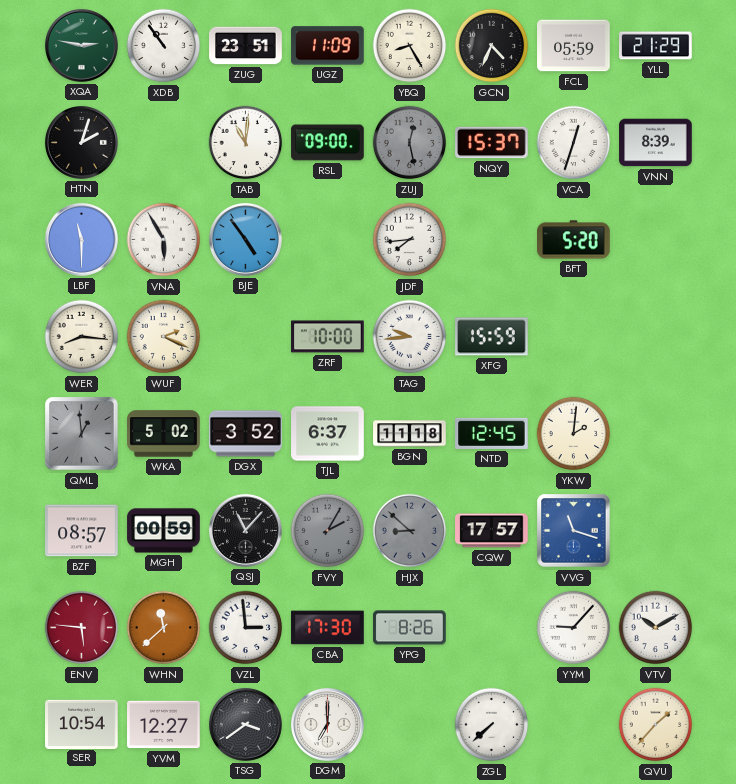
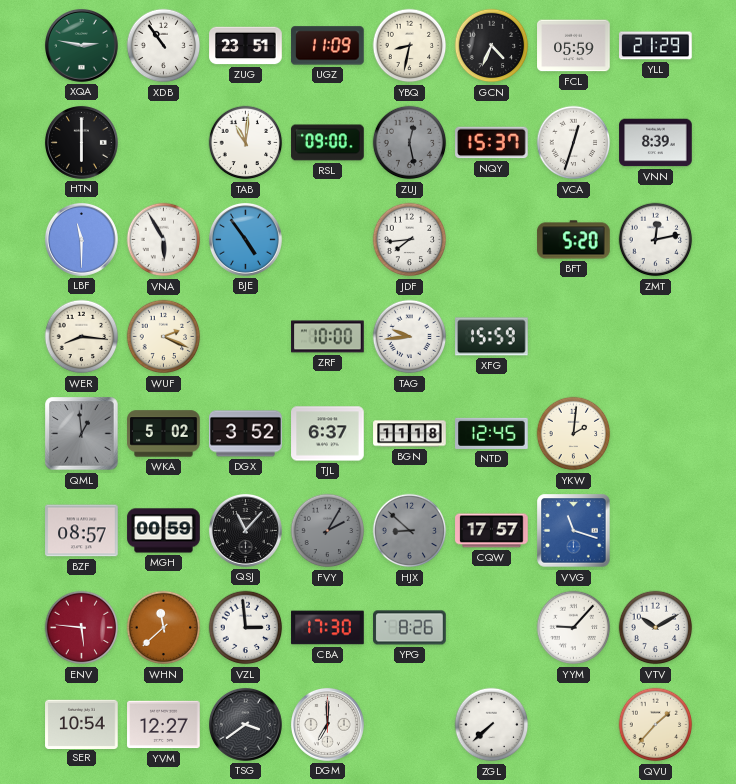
YBQ: 8:25 -> 8:32 (410, 46)
HTN: 2:03 -> 6:00 (81, 142)
ZMT: none -> 12:13 (656, 240)
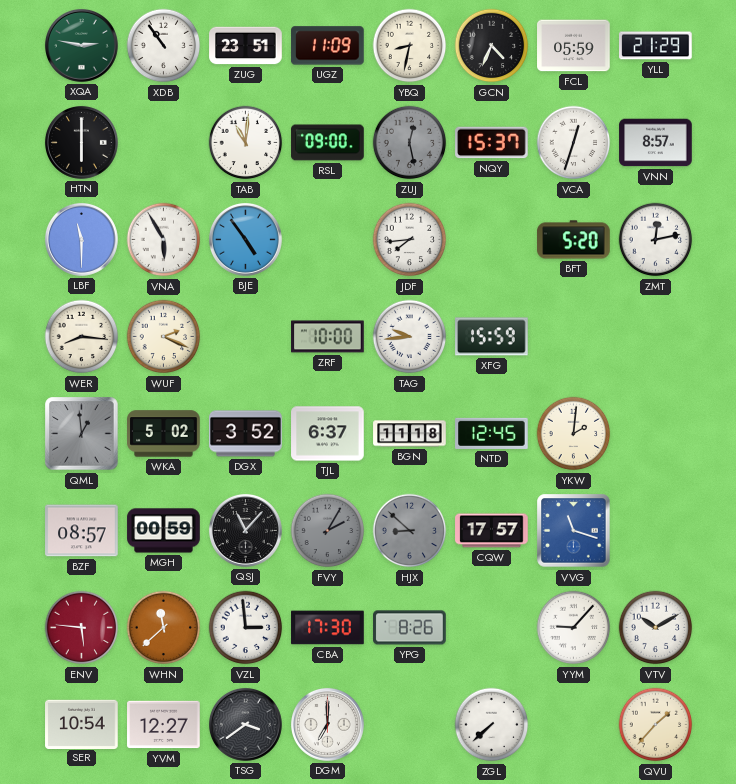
VNN: 8:39 -> 8:57 (656, 143)
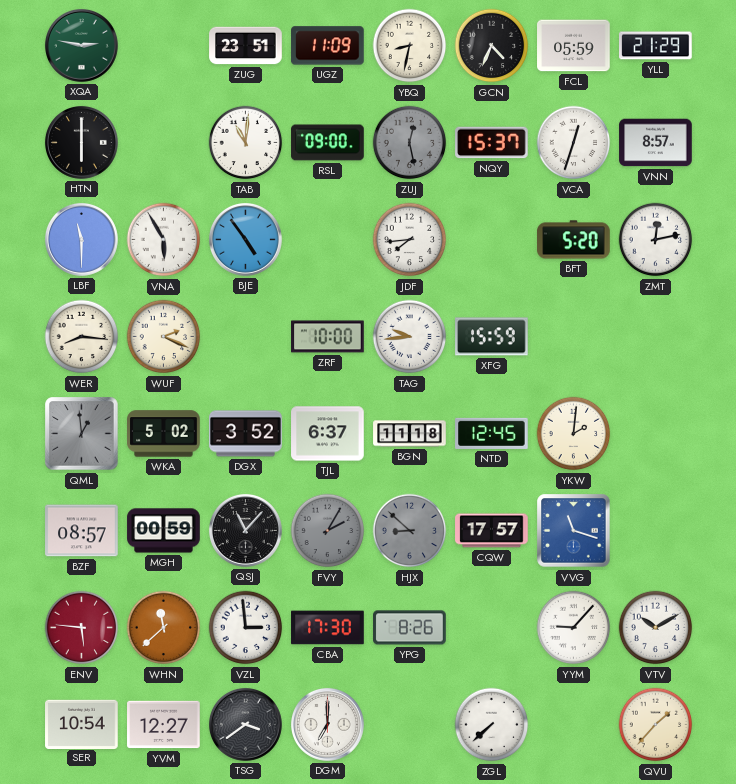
XDB: 10:54 -> none (164, 46)
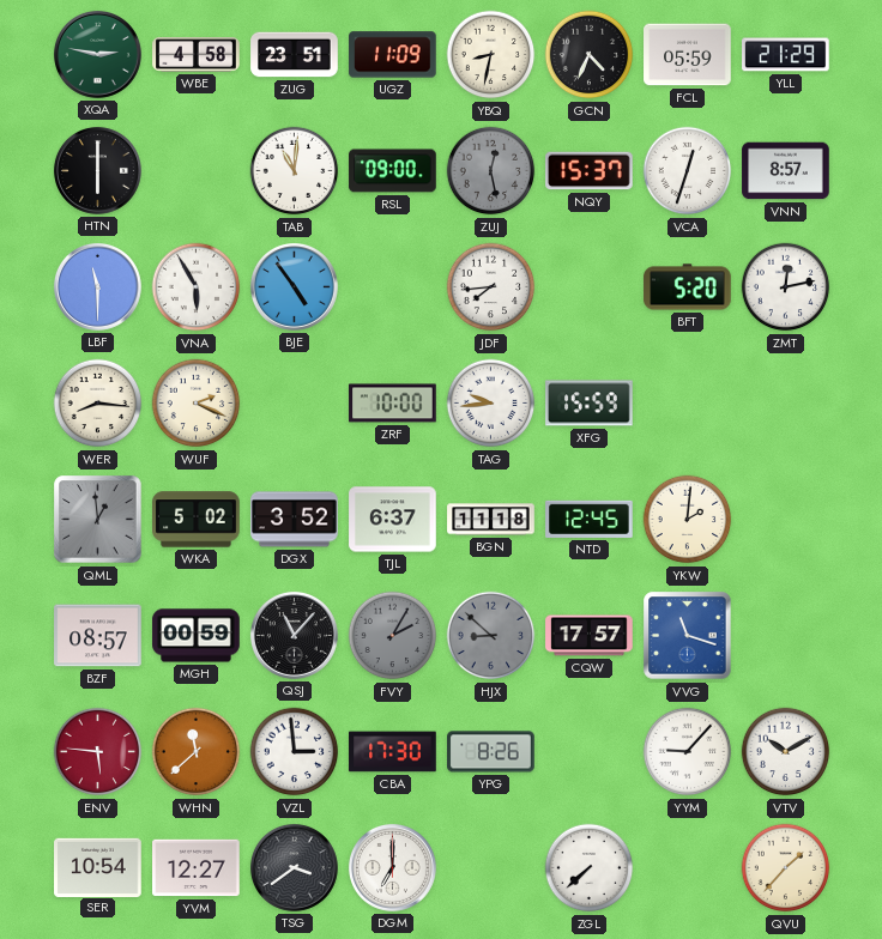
WBE: none -> 4:58 (197, 55)
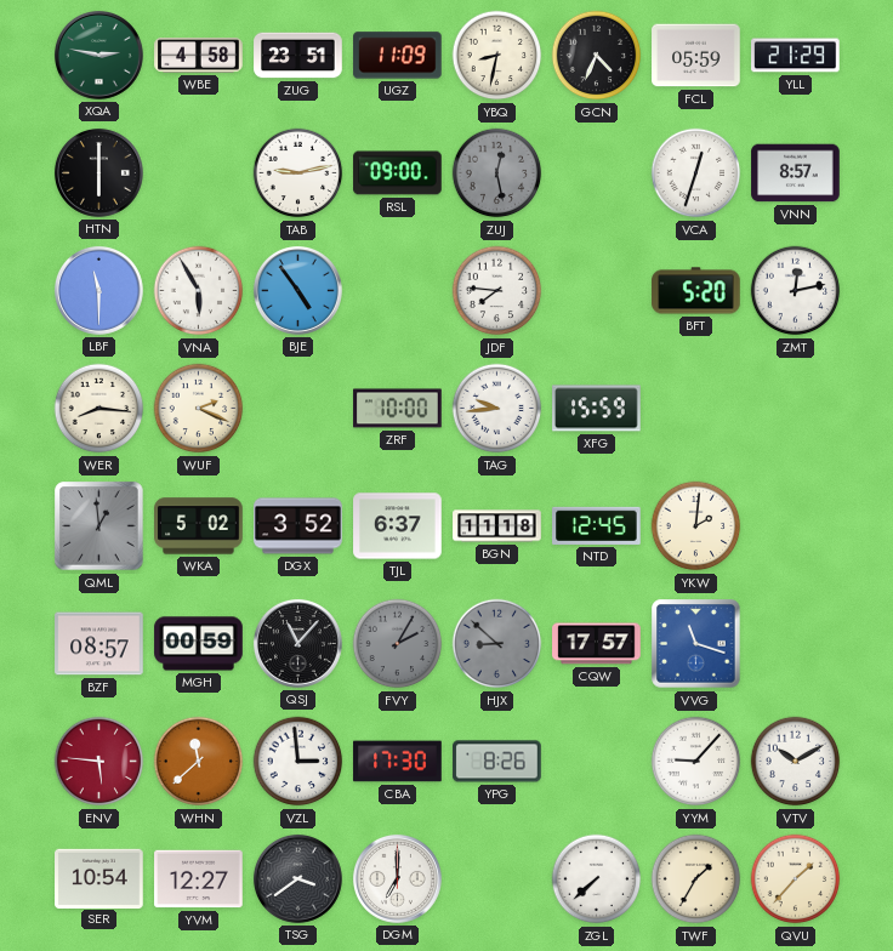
TAB: 11:01 -> 9:13 (298, 173)
NQY: 15:37 -> none (590, 171)
JDF: 7:44 -> 7:46 (497, 291)
TWF: none -> 1:35 (696, 879)
